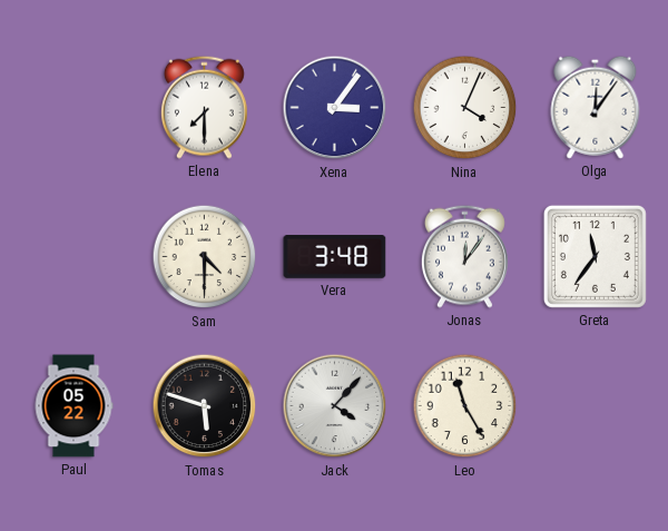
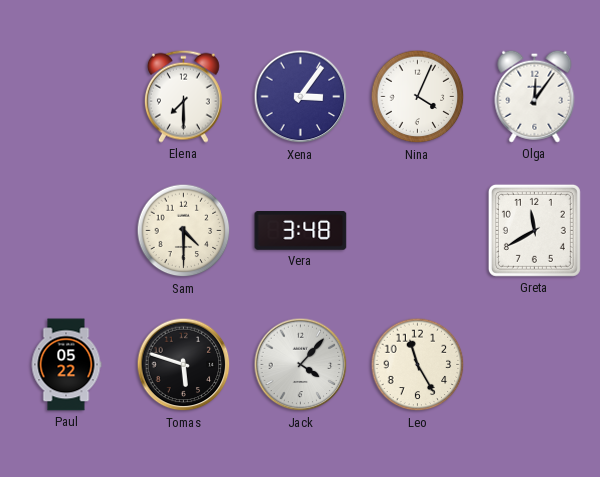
Jonas: 12:06 -> none (464, 256)
Greta: 11:36 -> 11:40 (534, 230)
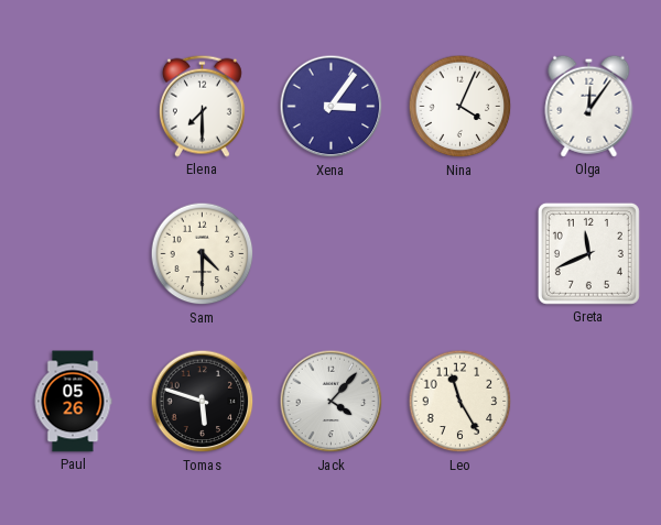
Vera: 3:48 -> none (301, 231)
Greta: 11:40 -> 11:41 (588, 253)
Paul: 05:22 -> 05:26 (73, 402)
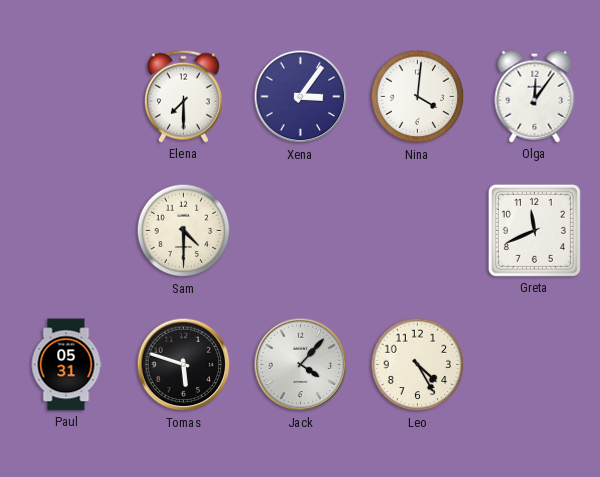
Nina: 4:04 -> 4:01 (418, 97)
Paul: 05:26 -> 05:31 (66, 365)
Leo: 11:25 -> 4:25 (418, 365)
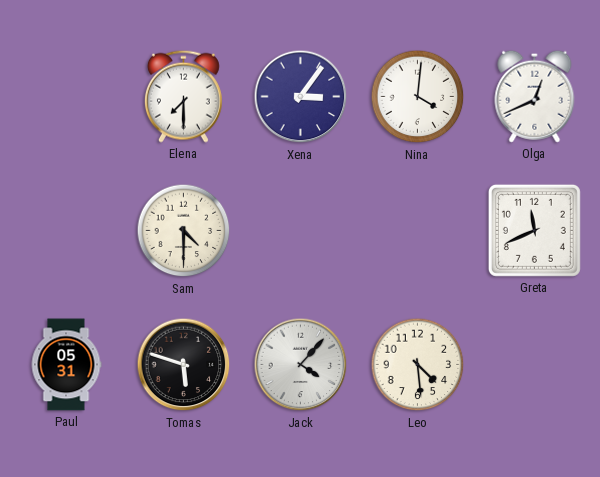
Olga: 12:06 -> 12:41 (535, 96)
Leo: 4:25 -> 4:29 (418, 365)
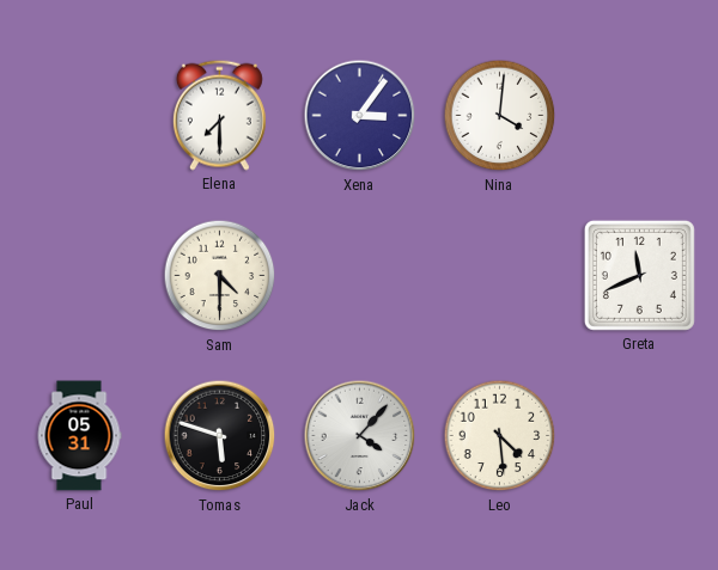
Olga: 12:41 -> none (535, 96)
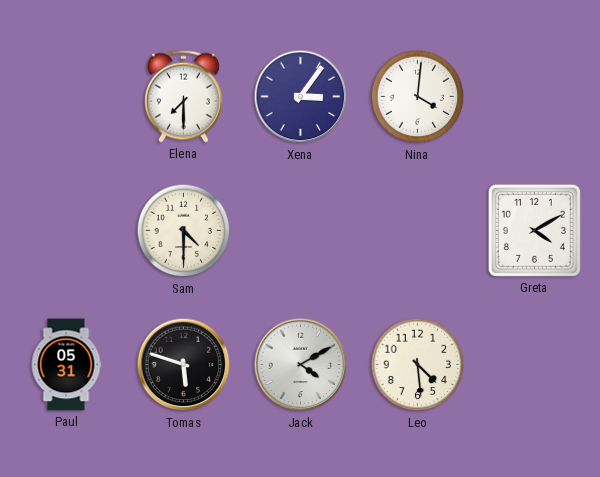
Greta: 11:41 -> 4:10 (534, 230)
Jack: 4:07 -> 4:10 (301, 365)
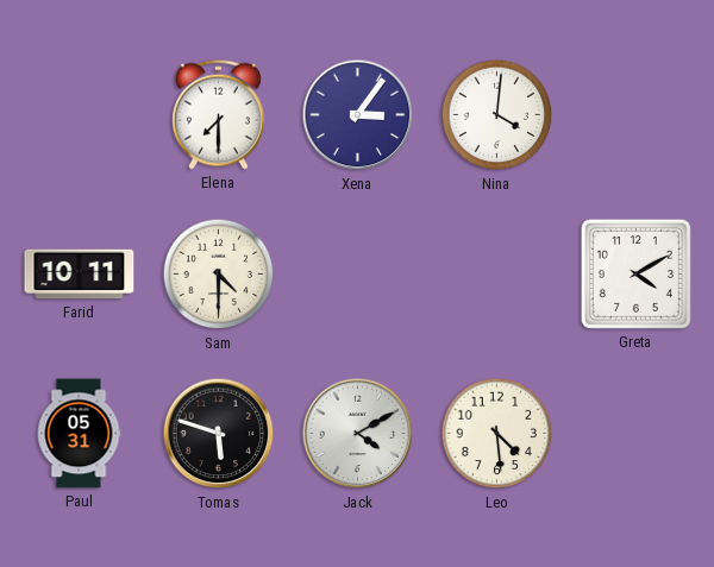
Farid: none -> 10:11 (80, 275)
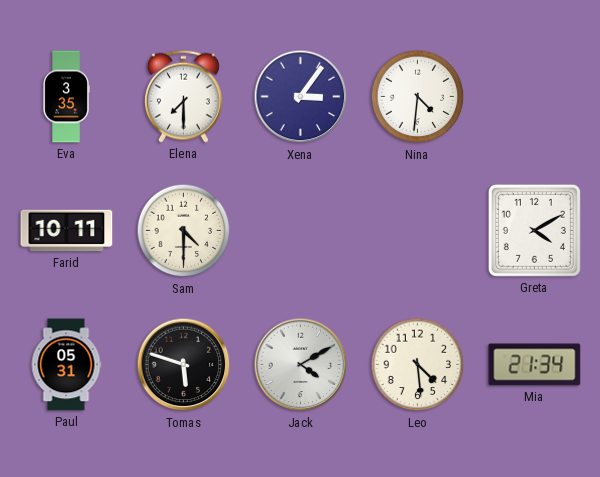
Eva: none -> 3:35 (66, 97)
Nina: 4:01 -> 4:31 (418, 97)
Mia: none -> 21:34 (535, 365)
